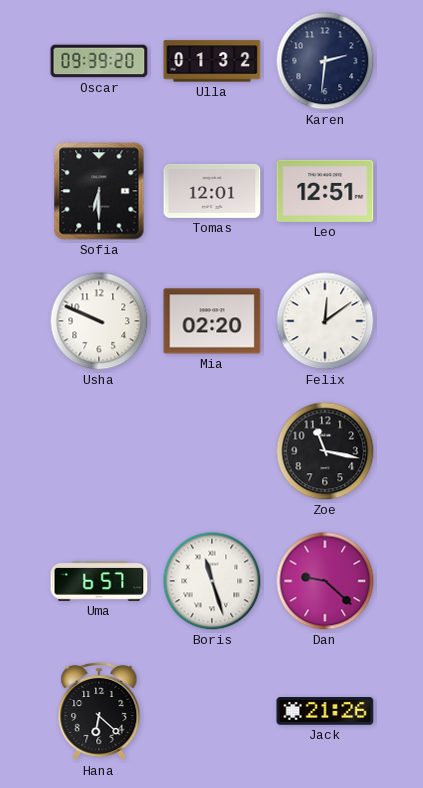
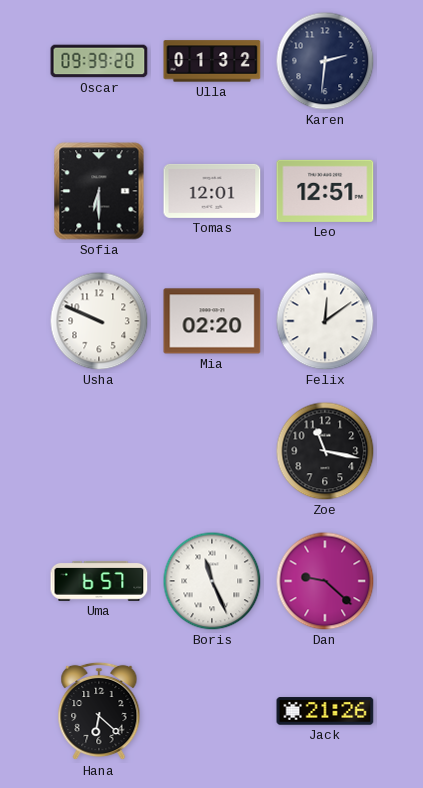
Boris: 11:27 -> 11:26 (212, 581)
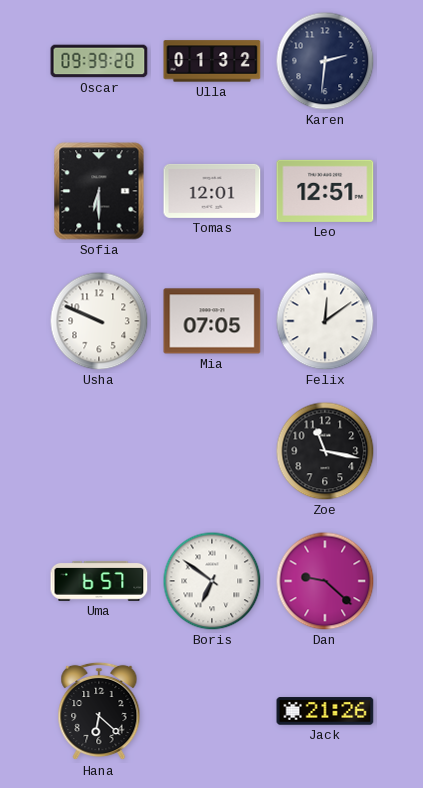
Mia: 02:20 -> 07:05 (212, 321)
Boris: 11:26 -> 6:51 (212, 581)
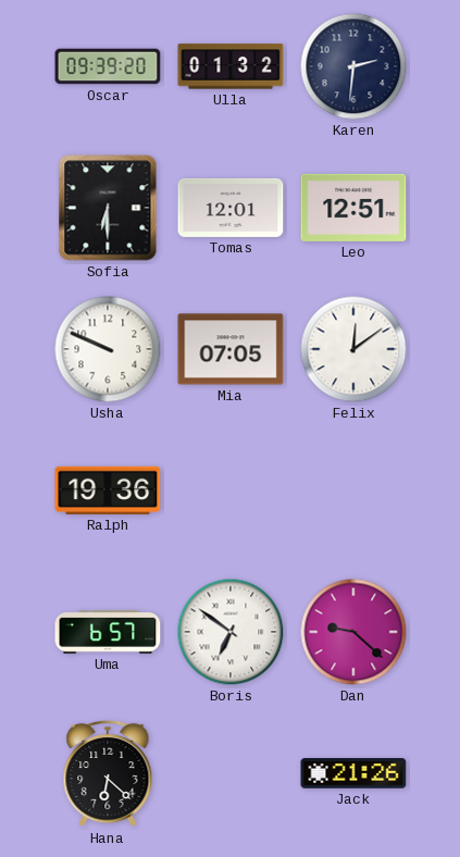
Ralph: none -> 19:36 (108, 490)
Zoe: 11:17 -> none (325, 451)
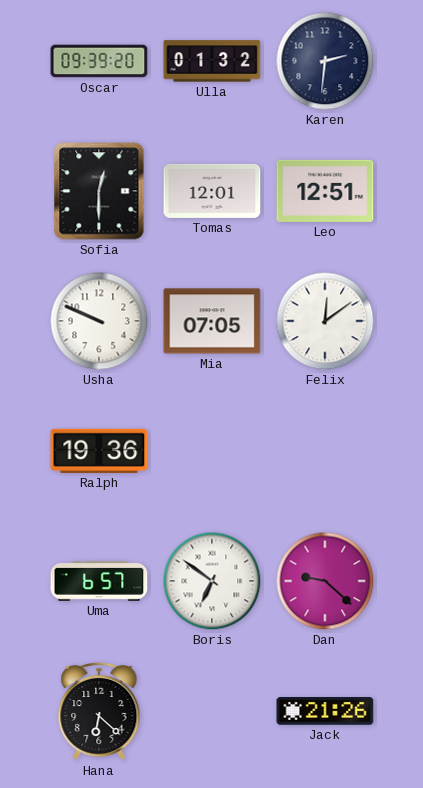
Sofia: 6:30 -> 12:30 (99, 191)
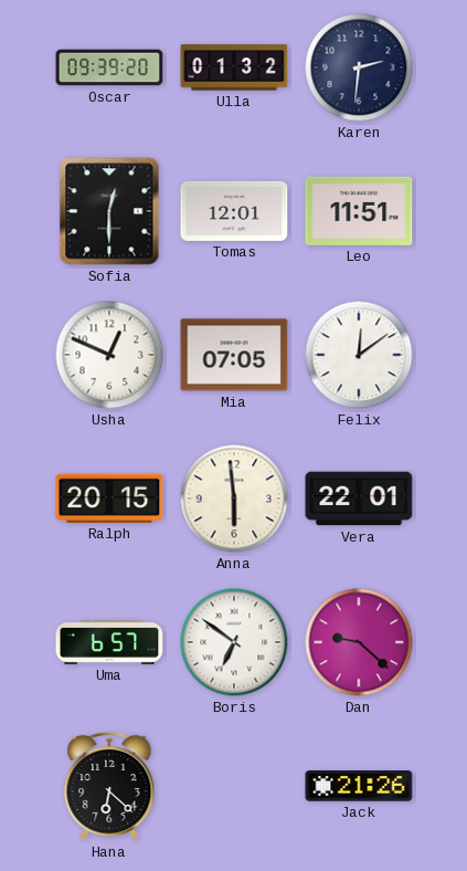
Leo: 12:51 -> 11:51 (359, 211)
Usha: 9:49 -> 12:49 (109, 355)
Ralph: 19:36 -> 20:15 (109, 499)
Anna: none -> 5:59 (234, 499)
Vera: none -> 22:01 (359, 499)
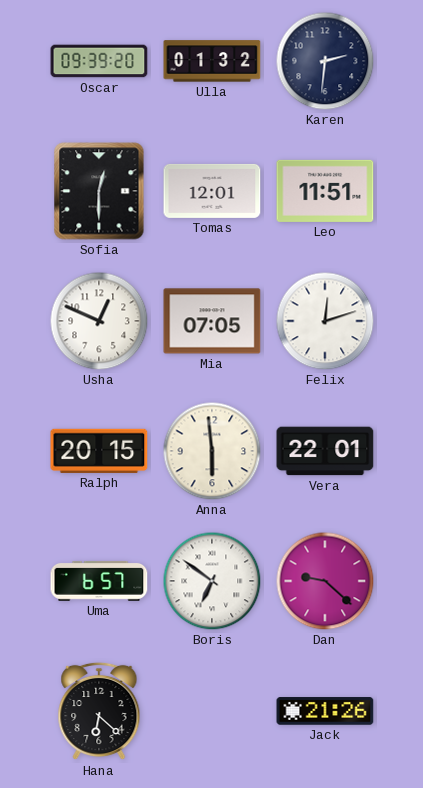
Felix: 12:09 -> 12:12 (325, 321)
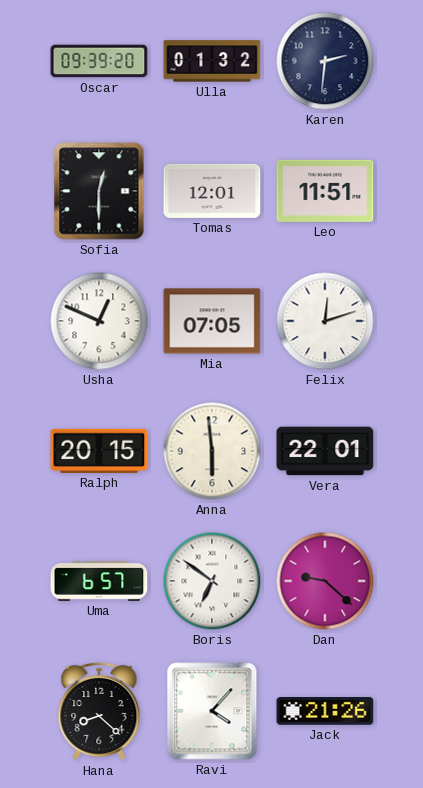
Hana: 6:22 -> 8:22 (99, 711)
Ravi: none -> 4:07 (212, 711)
